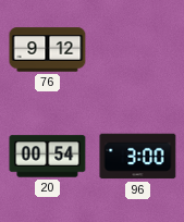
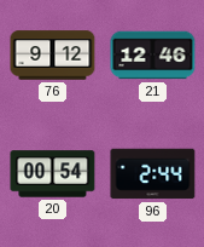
21: none -> 12:46 (153, 56)
96: 3:00 -> 2:44 (153, 174)
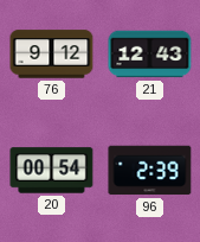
21: 12:46 -> 12:43 (150, 55)
96: 2:44 -> 2:39 (150, 171)
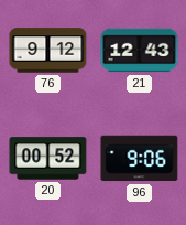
20: 00:54 -> 00:52 (48, 159)
96: 2:39 -> 9:06 (140, 159)
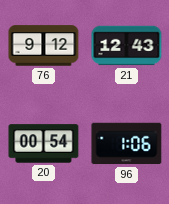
20: 00:52 -> 00:54 (44, 144)
96: 9:06 -> 1:06 (127, 144)
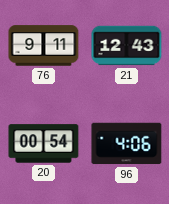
76: 9:12 -> 9:11 (44, 46)
96: 1:06 -> 4:06 (127, 144)
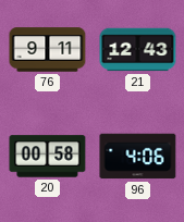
20: 00:54 -> 00:58 (48, 157)
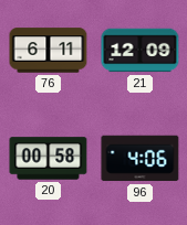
76: 9:11 -> 6:11 (49, 51)
21: 12:43 -> 12:09 (141, 51)
